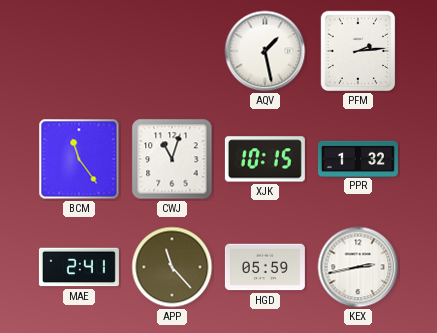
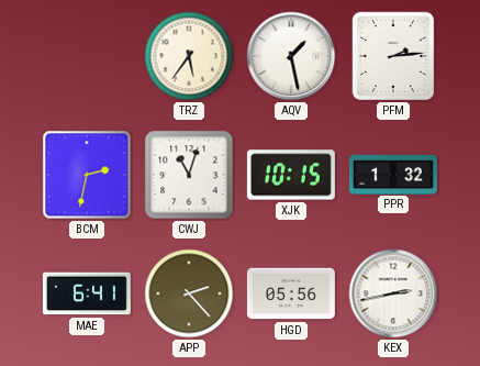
TRZ: none -> 5:36 (189, 56)
BCM: 11:24 -> 2:32 (87, 175)
MAE: 2:41 -> 6:41 (87, 293)
APP: 11:23 -> 2:23 (189, 293)
HGD: 05:59 -> 05:56 (291, 293)
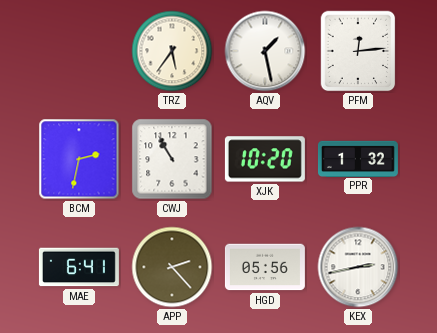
PFM: 2:14 -> 12:14 (358, 51)
CWJ: 11:03 -> 10:55 (172, 159)
XJK: 10:15 -> 10:20 (265, 159)
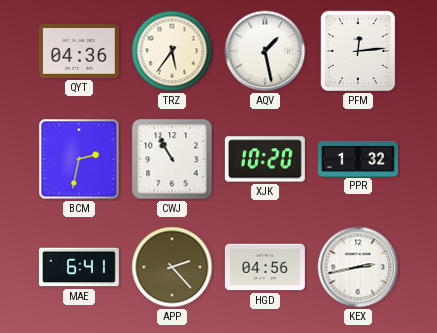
QYT: none -> 04:36 (79, 51)
HGD: 05:56 -> 04:56 (265, 267)
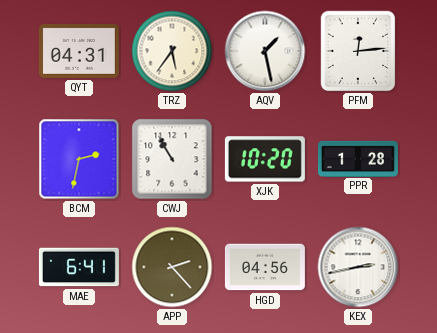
QYT: 04:36 -> 04:31 (79, 51)
PPR: 1:32 -> 1:28 (358, 158)
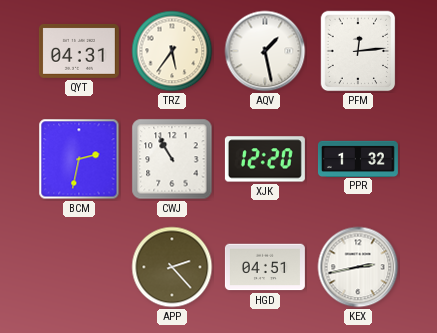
XJK: 10:20 -> 12:20 (265, 159)
PPR: 1:28 -> 1:32 (358, 158)
MAE: 6:41 -> none (79, 267)
HGD: 04:56 -> 04:51 (265, 267)
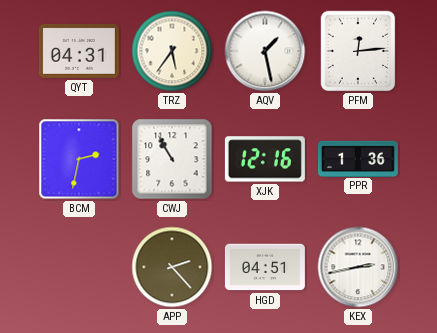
XJK: 12:20 -> 12:16 (265, 159)
PPR: 1:32 -> 1:36 (358, 158)
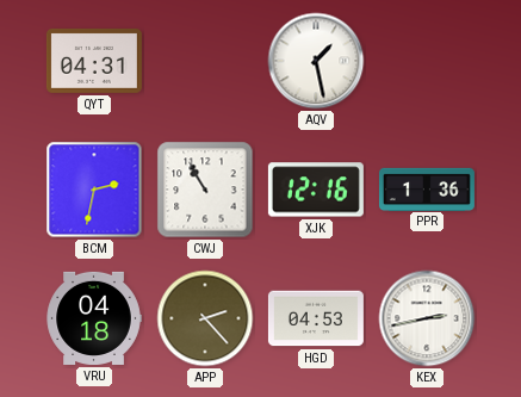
TRZ: 5:36 -> none (172, 51)
PFM: 12:14 -> none (358, 51)
VRU: none -> 04:18 (94, 318)
HGD: 04:51 -> 04:53 (316, 318)
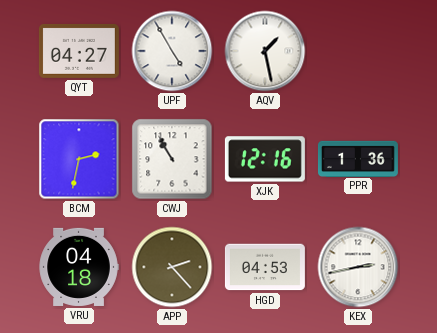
QYT: 04:31 -> 04:27 (79, 51)
UPF: none -> 4:55 (172, 51)
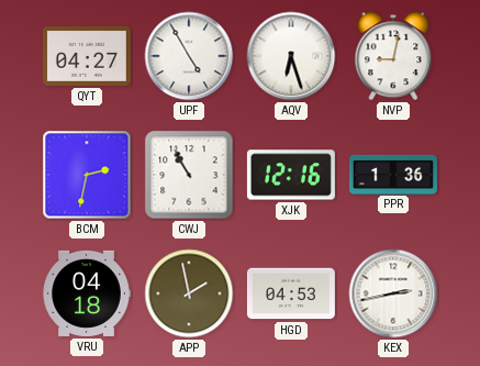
AQV: 1:28 -> 6:27 (291, 56)
NVP: none -> 9:02 (393, 56)
APP: 2:23 -> 1:58 (189, 293)
